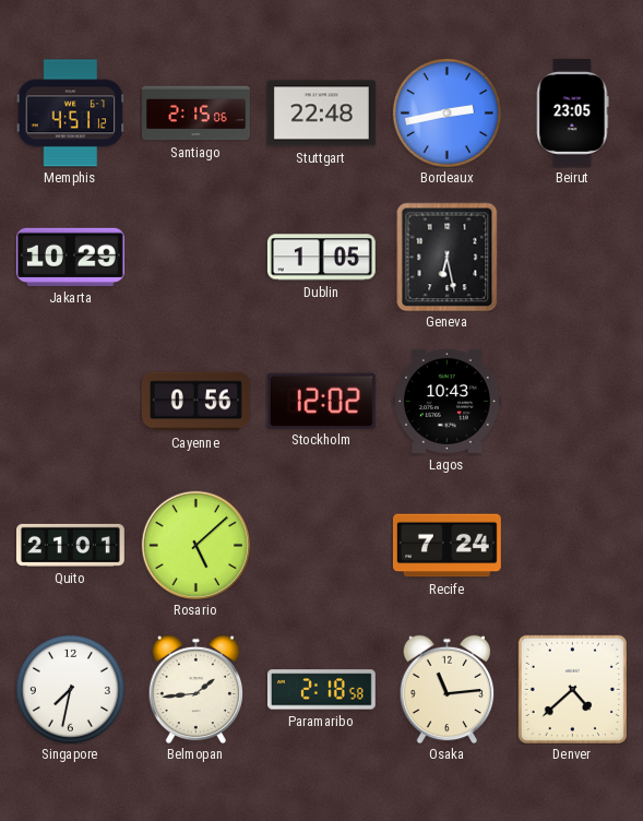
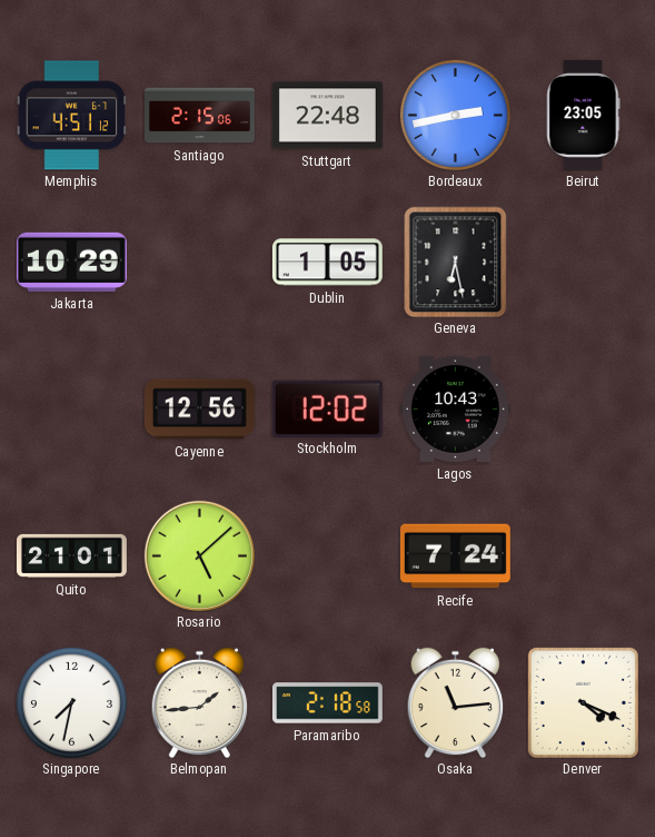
Cayenne: 0:56 -> 12:56 (199, 410)
Denver: 4:38 -> 4:19 (583, 702)
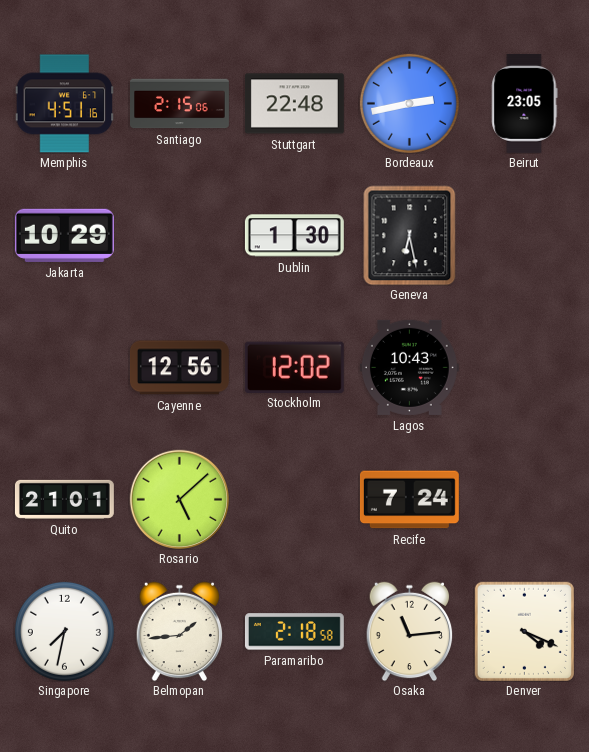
Memphis: 4:51:12 -> 4:51:16 (64, 104)
Dublin: 1:05 -> 1:30 (294, 236)
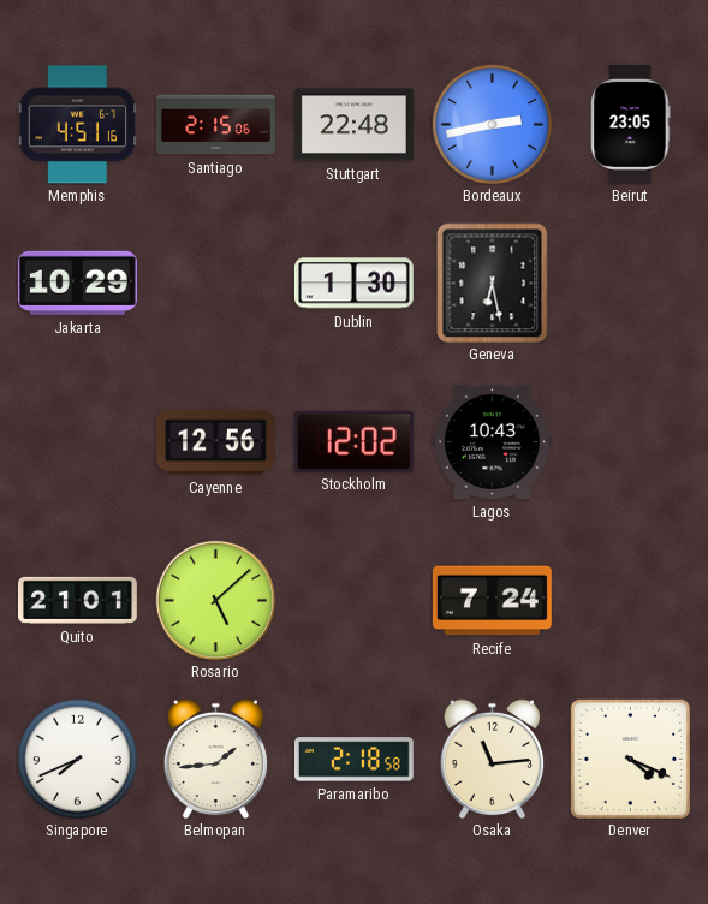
Singapore: 7:32 -> 7:41 (77, 759)
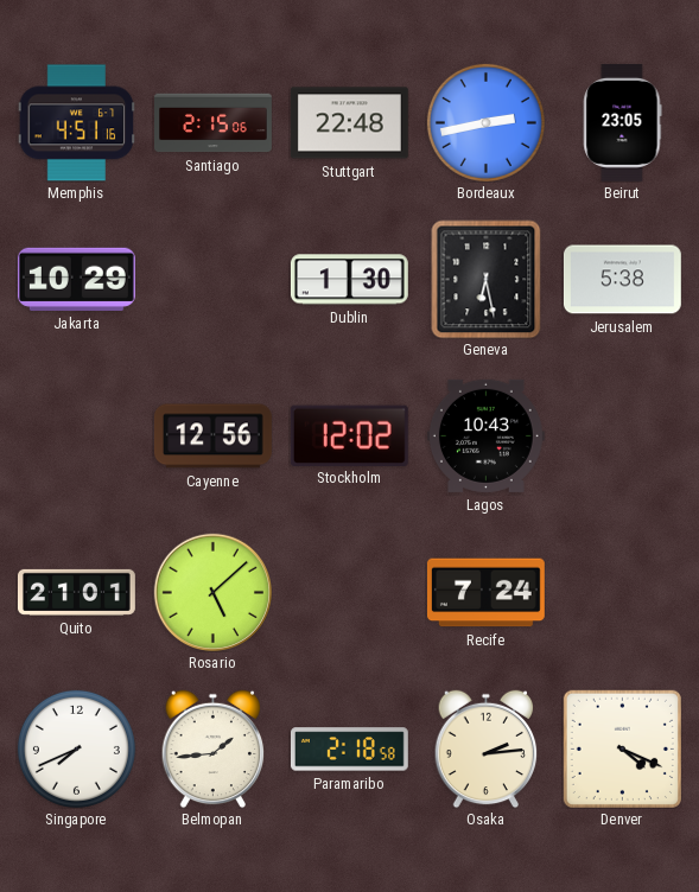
Jerusalem: none -> 5:38 (622, 280)
Osaka: 11:14 -> 2:14 (487, 748)
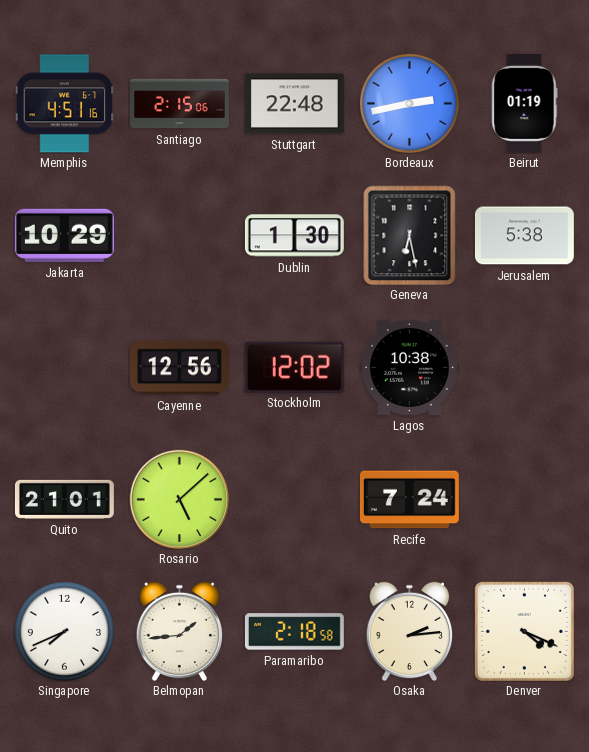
Beirut: 23:05 -> 01:19 (525, 103)
Lagos: 10:43 -> 10:38 (409, 367)
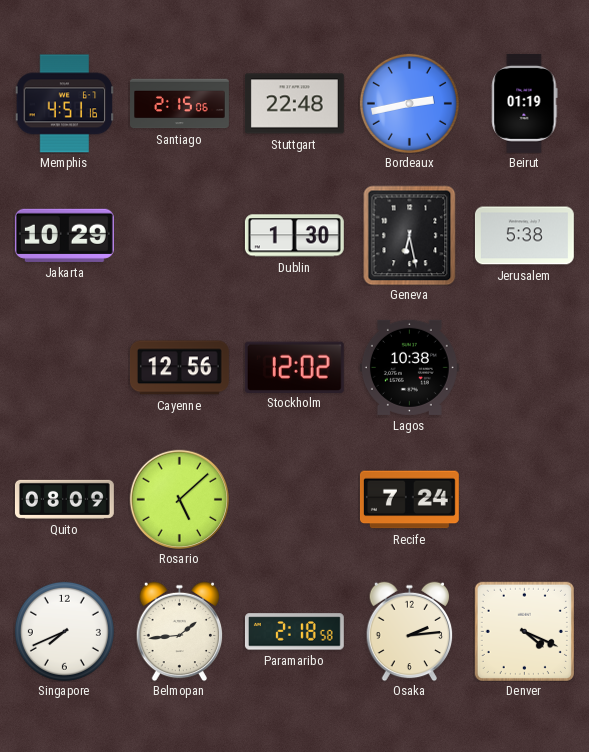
Quito: 21:01 -> 08:09 (64, 499)
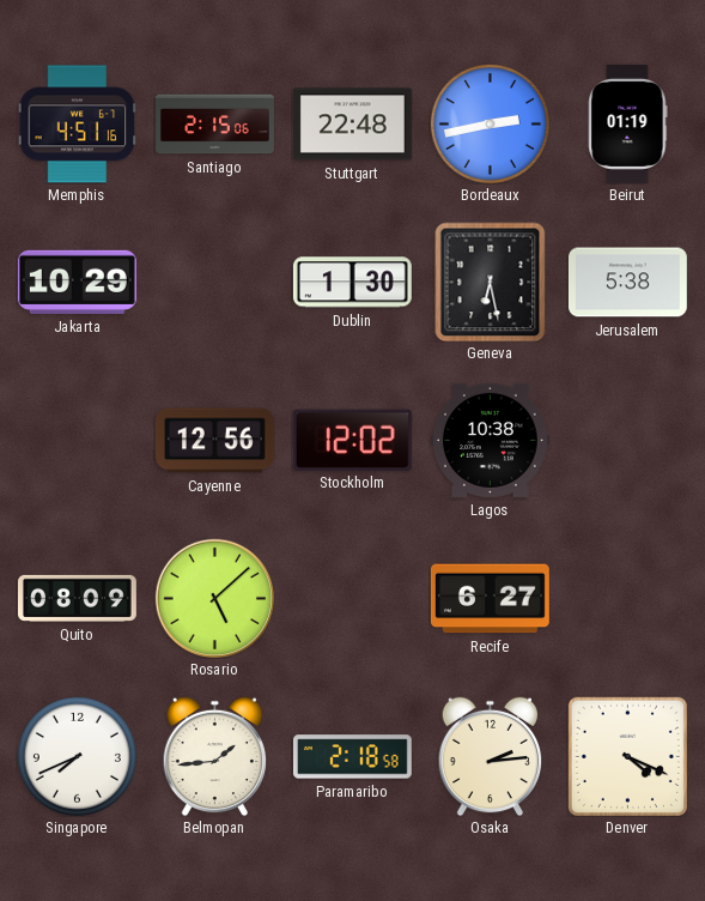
Recife: 7:24 -> 6:27 (490, 599)
